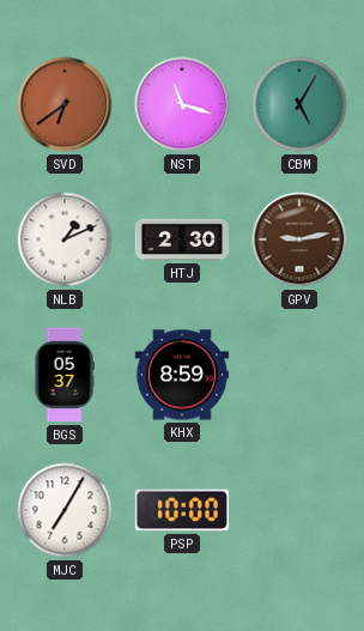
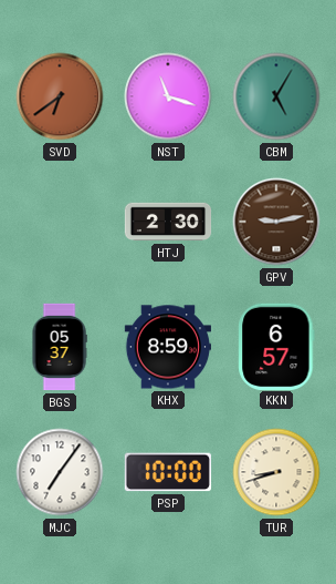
NLB: 1:11 -> none (65, 239)
KKN: none -> 6:57 (276, 346)
MJC: 7:05 -> 7:06 (60, 472)
TUR: none -> 8:42 (276, 472)
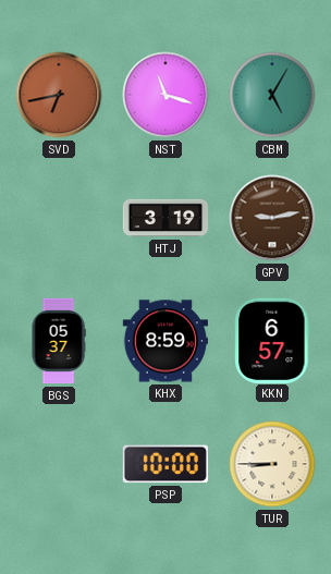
SVD: 6:39 -> 6:43 (59, 95)
HTJ: 2:30 -> 3:19 (165, 218)
MJC: 7:06 -> none (60, 472)
TUR: 8:42 -> 8:45 (272, 464)
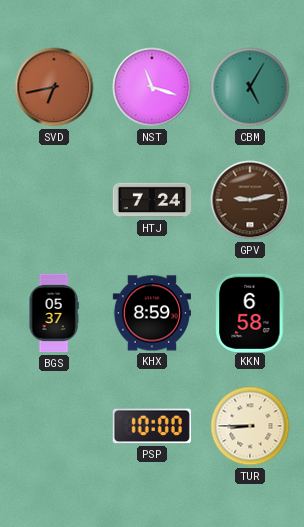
HTJ: 3:19 -> 7:24 (152, 200)
KKN: 6:57 -> 6:58 (250, 312)
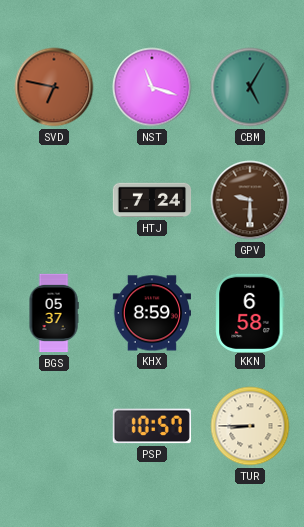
SVD: 6:43 -> 6:47 (54, 87)
GPV: 9:13 -> 9:30 (250, 200)
PSP: 10:00 -> 10:57 (152, 426)
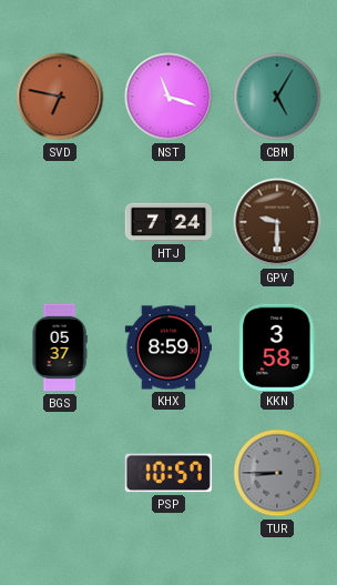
KKN: 6:58 -> 3:58 (277, 346)
TUR dial: cream -> grey (277, 473)
